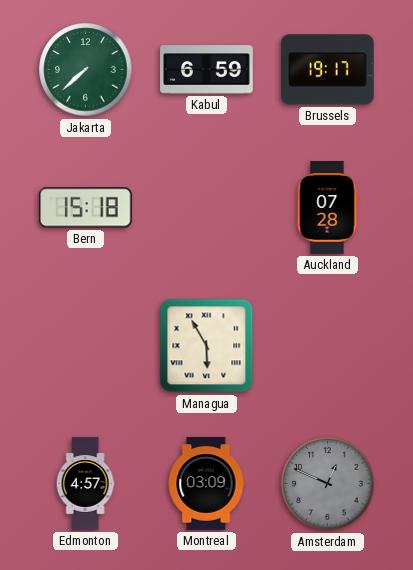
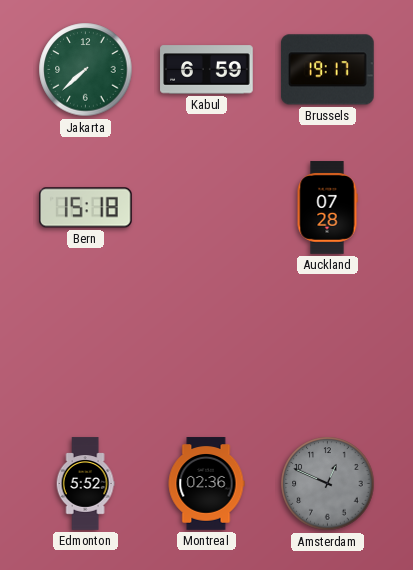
Managua: 5:55 -> none (207, 346)
Edmonton: 4:57 -> 5:52 (85, 484)
Montreal: 03:09 -> 02:36 (206, 484)
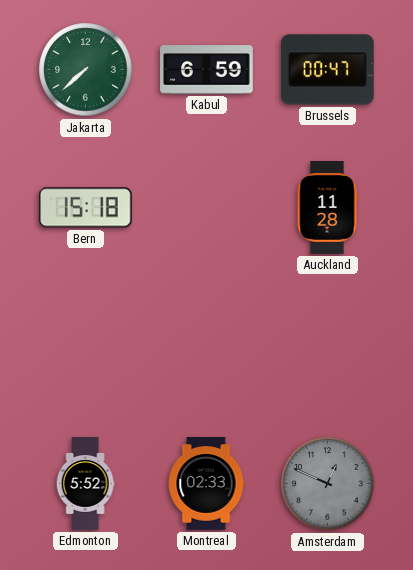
Brussels: 19:17 -> 00:47 (328, 70)
Auckland: 07:28 -> 11:28 (327, 208)
Montreal: 02:36 -> 02:33 (206, 484)
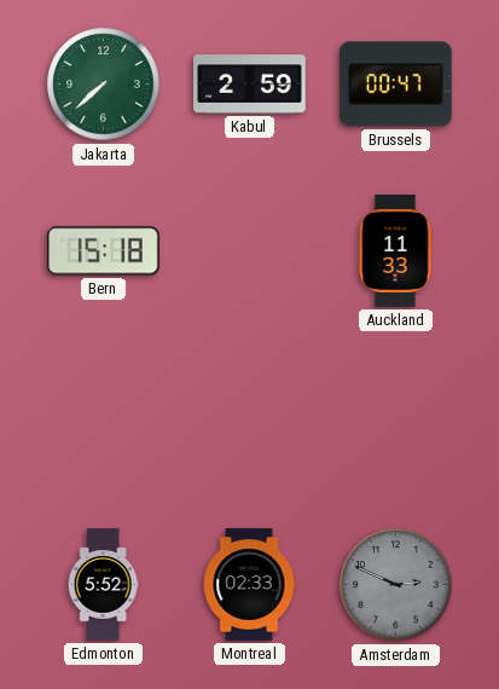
Kabul: 6:59 -> 2:59 (250, 85)
Auckland: 11:28 -> 11:33 (395, 251)
Amsterdam: 12:49 -> 2:49 (396, 585)
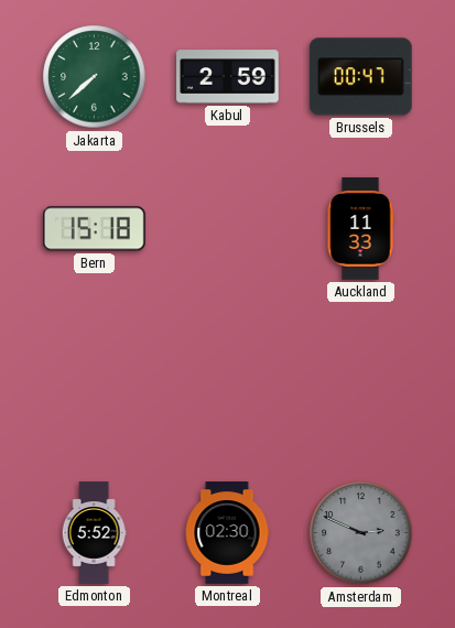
Montreal: 02:33 -> 02:30 (227, 533)
